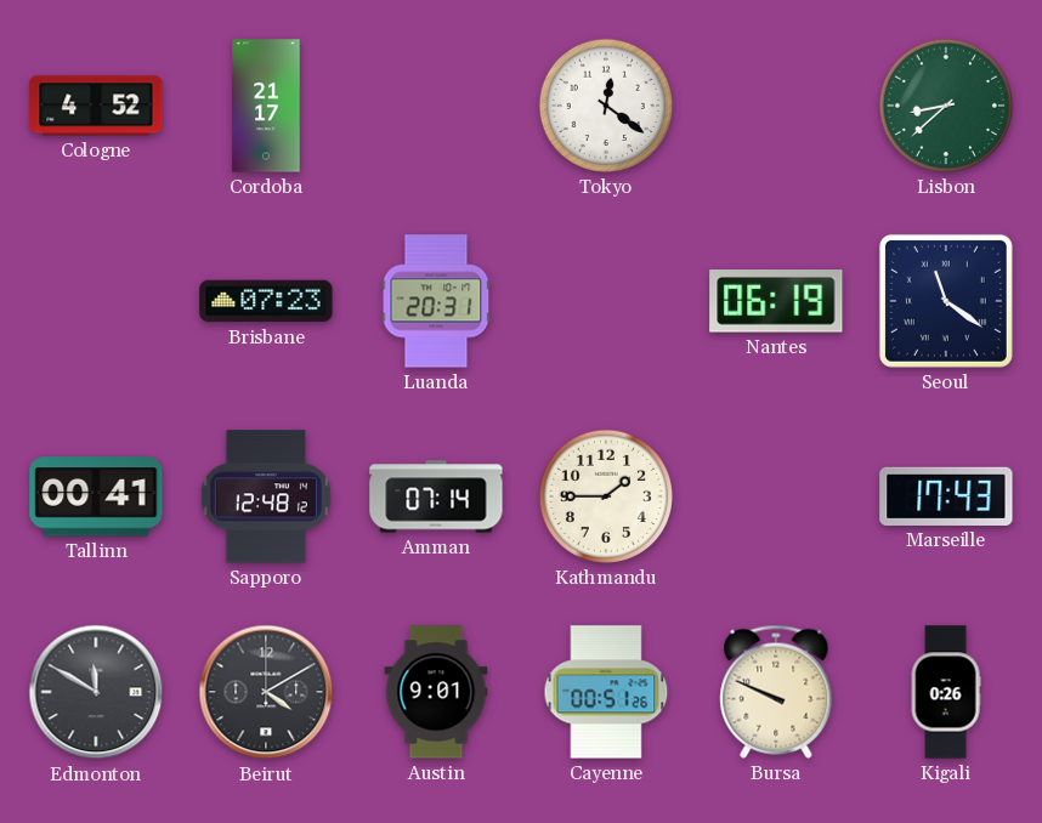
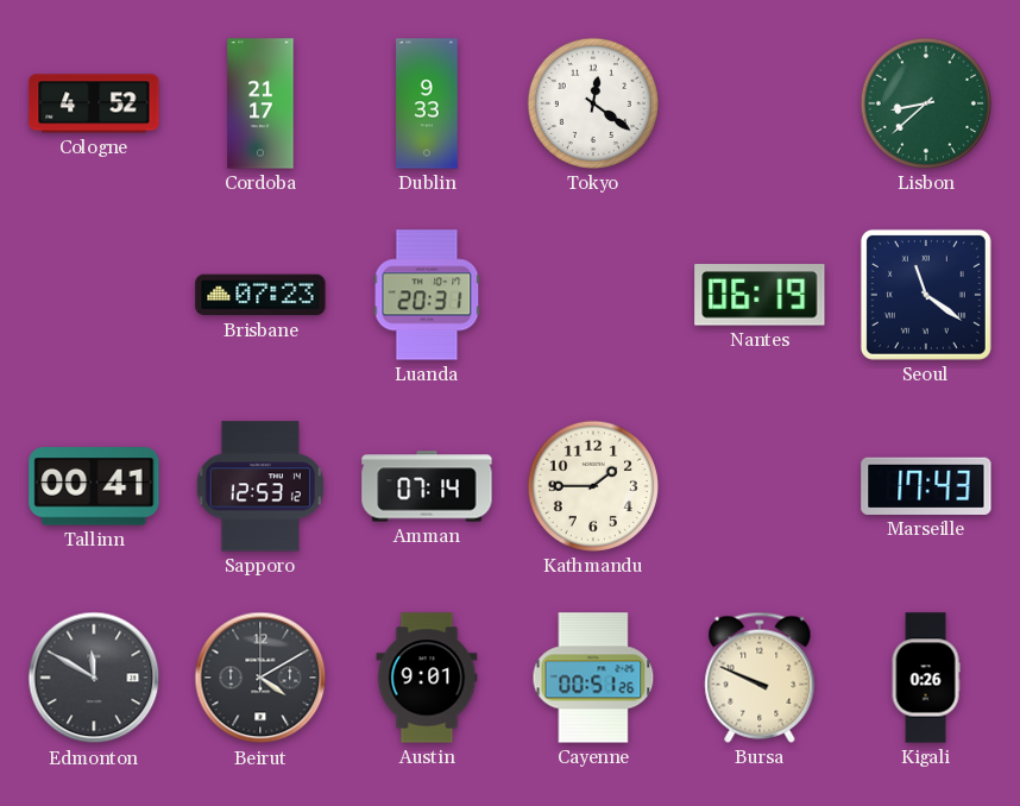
Dublin: none -> 9:33 (427, 103)
Sapporo: 12:48 -> 12:53 (260, 486)
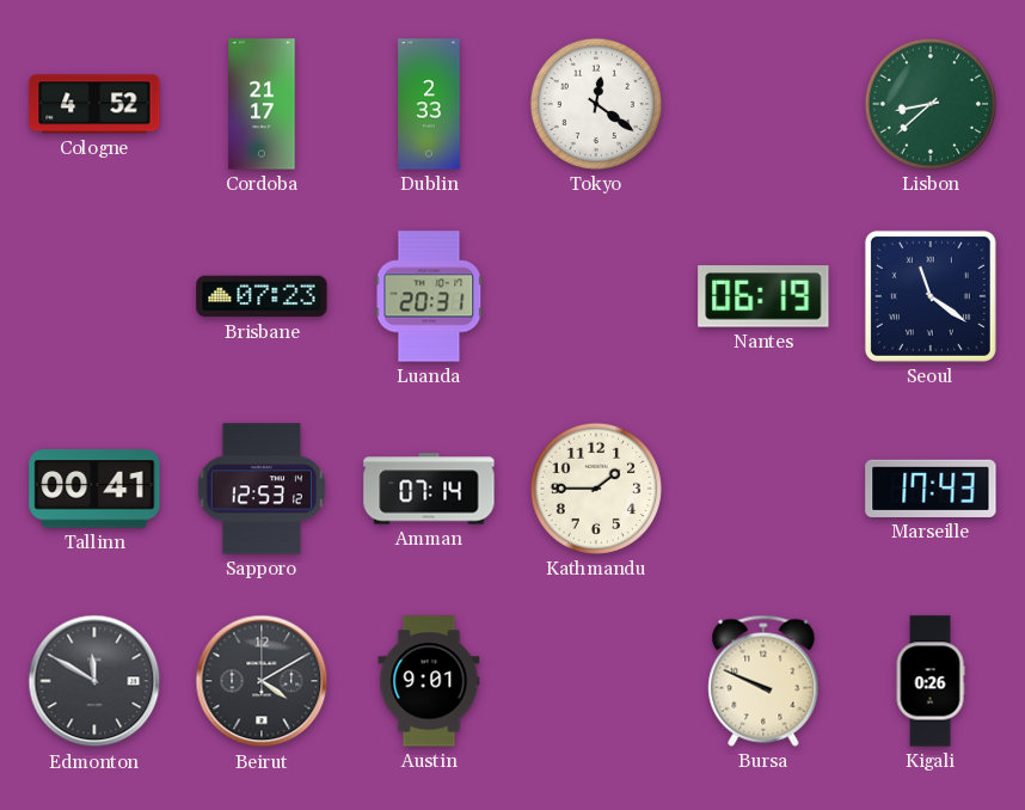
Dublin: 9:33 -> 2:33 (429, 104)
Cayenne: 00:51 -> none (593, 678)
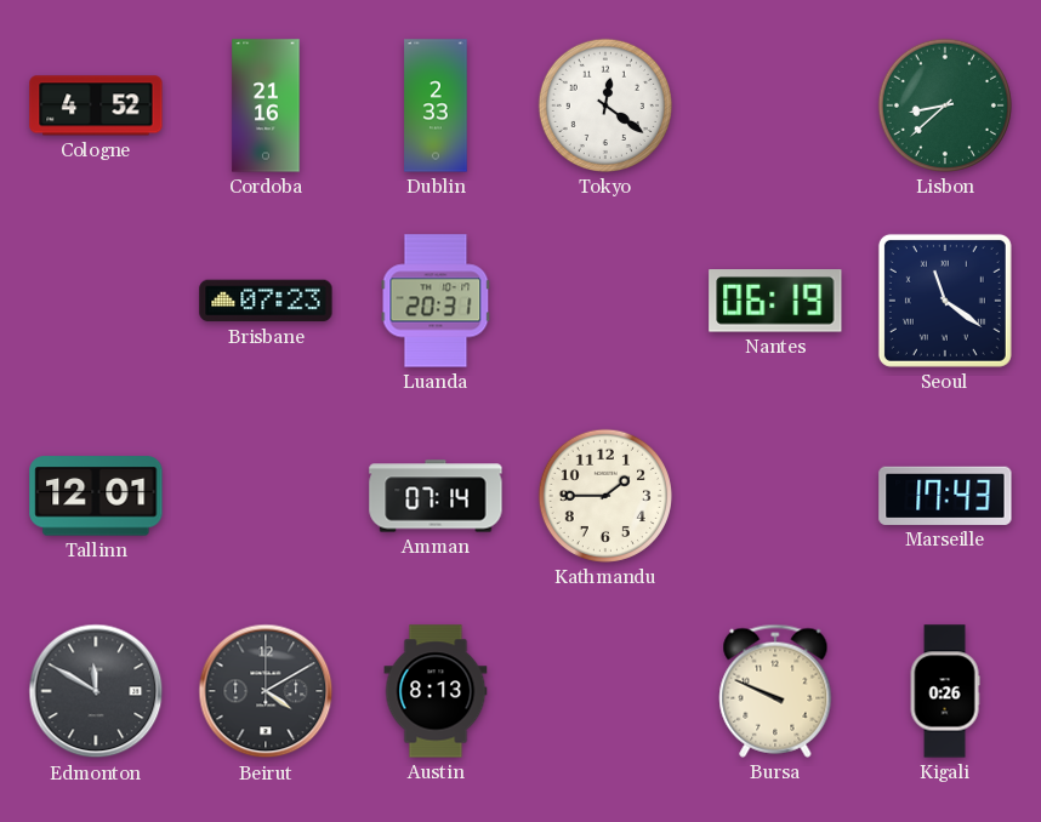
Cordoba: 21:17 -> 21:16 (266, 105)
Tallinn: 00:41 -> 12:01 (96, 496)
Sapporo: 12:53 -> none (262, 489)
Austin: 9:01 -> 8:13 (436, 691)
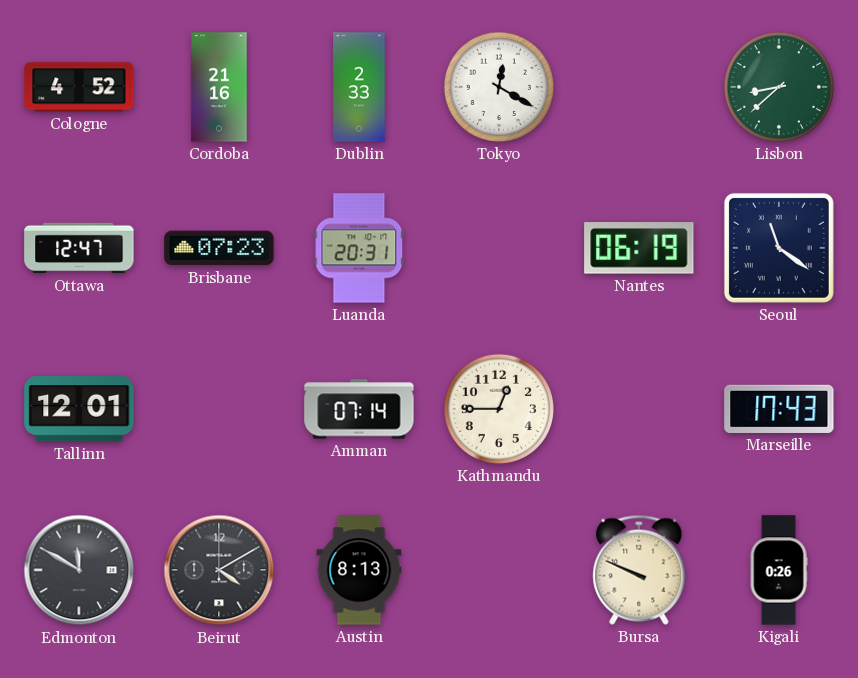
Tokyo: 12:21 -> 12:20 (499, 87)
Ottawa: none -> 12:47 (79, 248)
Kathmandu: 1:45 -> 12:45 (499, 409)
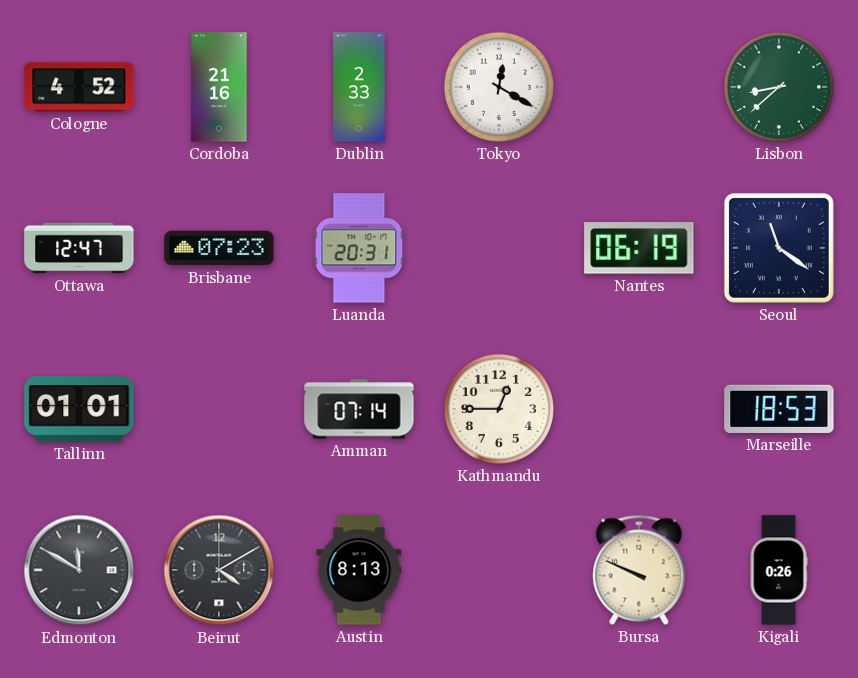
Tallinn: 12:01 -> 01:01 (79, 409)
Marseille: 17:43 -> 18:53 (779, 409)
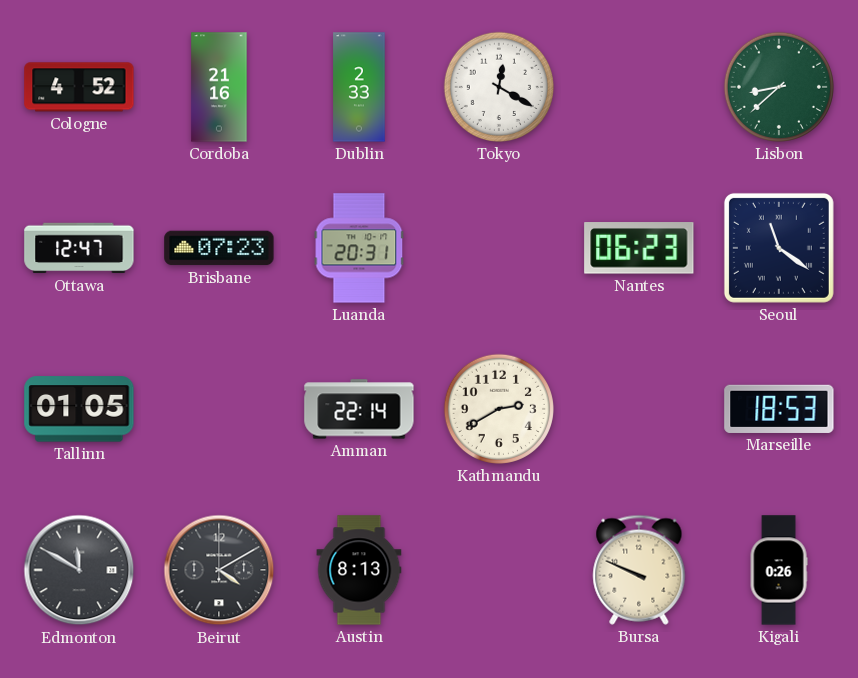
Nantes: 06:19 -> 06:23 (639, 248)
Tallinn: 01:01 -> 01:05 (79, 409)
Amman: 07:14 -> 22:14 (359, 409)
Kathmandu: 12:45 -> 2:40 (499, 409)
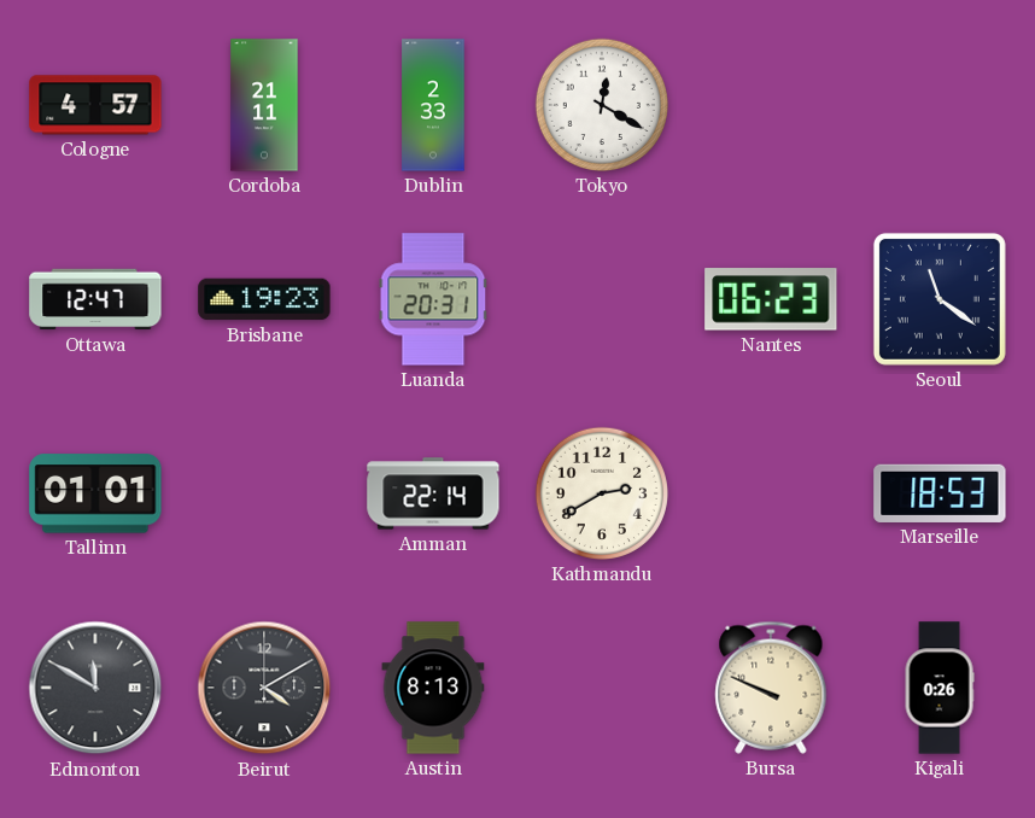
Cologne: 4:52 -> 4:57 (95, 105)
Cordoba: 21:16 -> 21:11 (264, 105)
Lisbon: 8:38 -> none (779, 87)
Brisbane: 07:23 -> 19:23 (264, 299)
Tallinn: 01:05 -> 01:01 (95, 493)
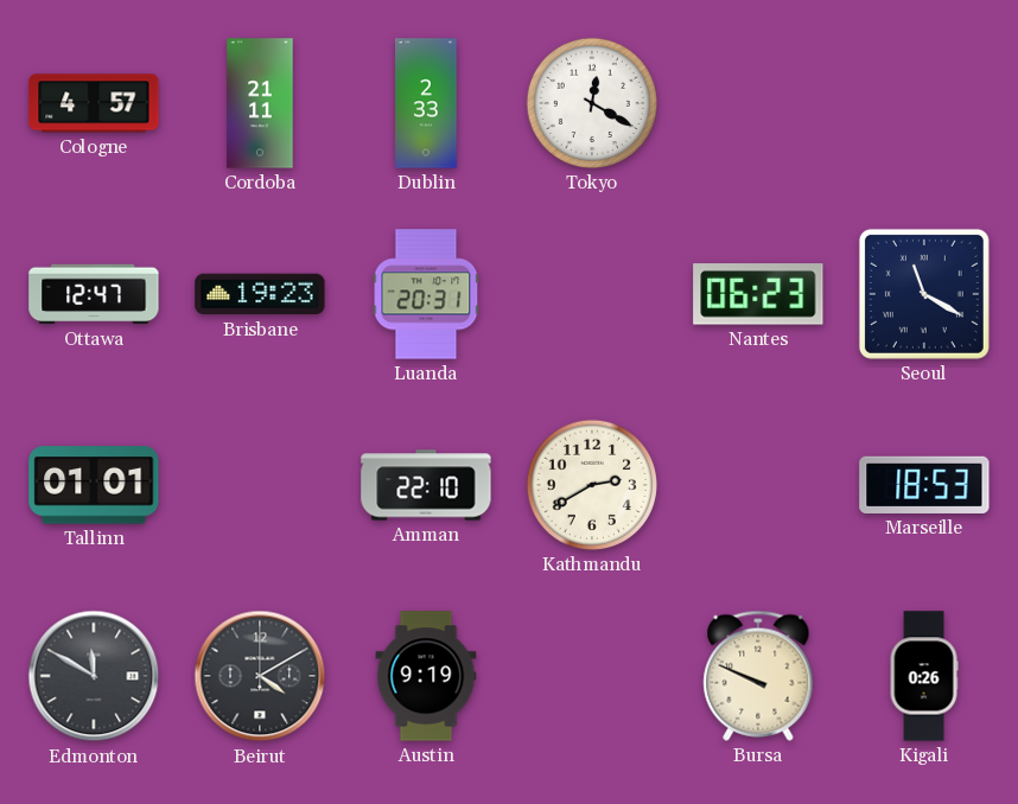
Seoul: 11:21 -> 11:20 (924, 294)
Amman: 22:14 -> 22:10 (426, 485)
Austin: 8:13 -> 9:19 (426, 676)
